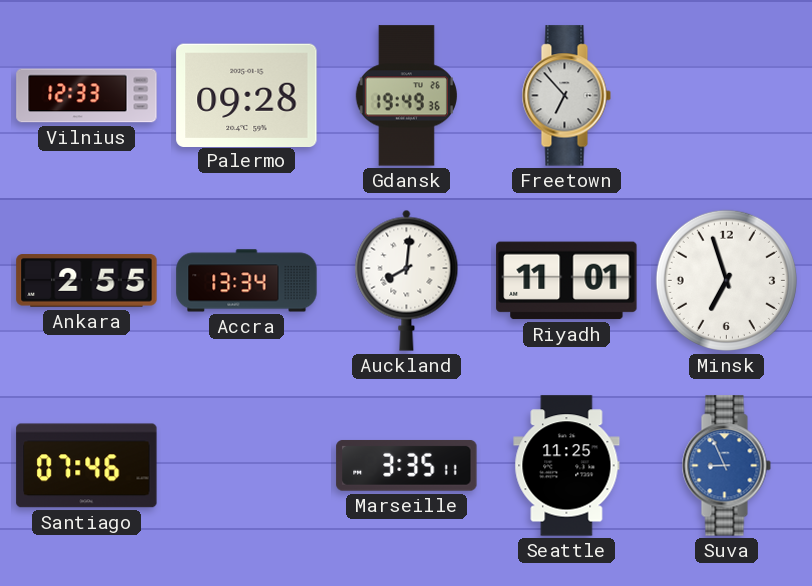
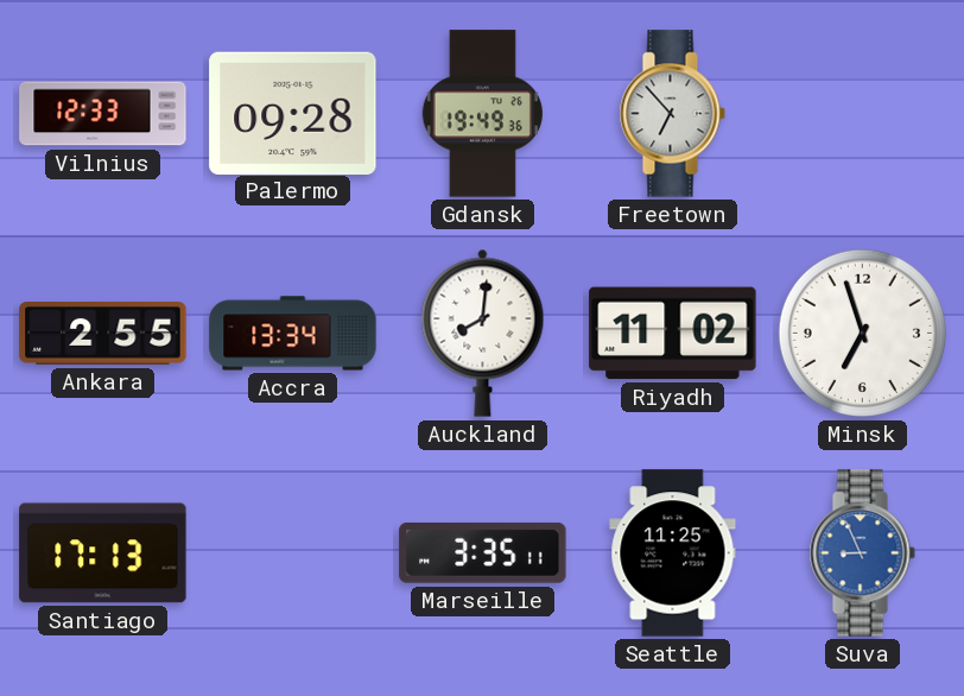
Riyadh: 11:01 -> 11:02 (673, 334)
Santiago: 07:46 -> 17:13 (103, 553)
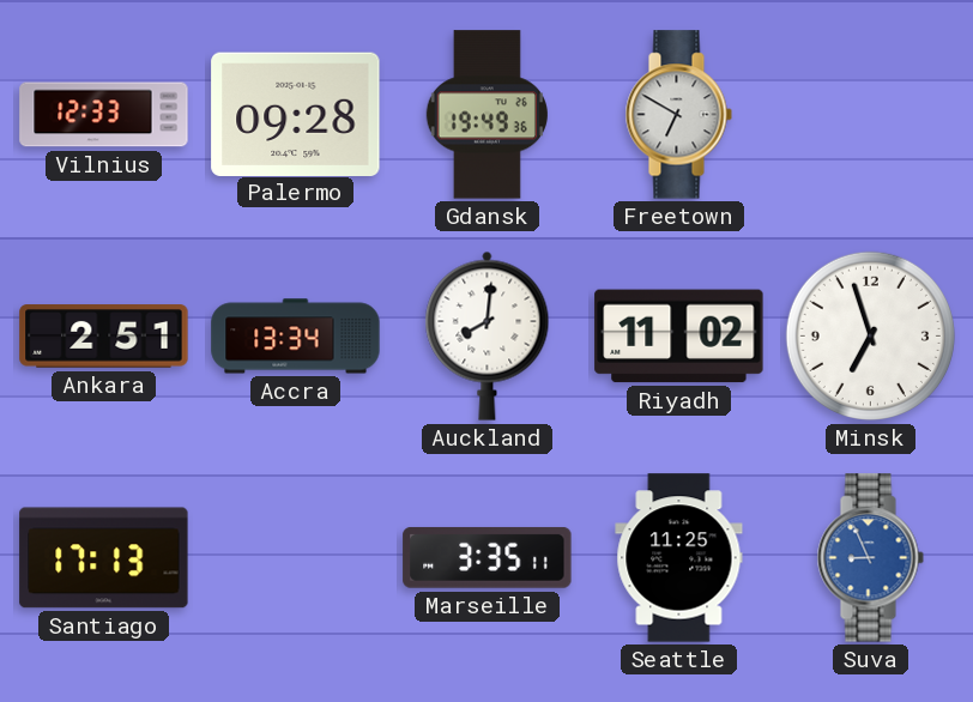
Freetown: 6:53 -> 6:50 (678, 115)
Ankara: 2:55 -> 2:51 (104, 337)
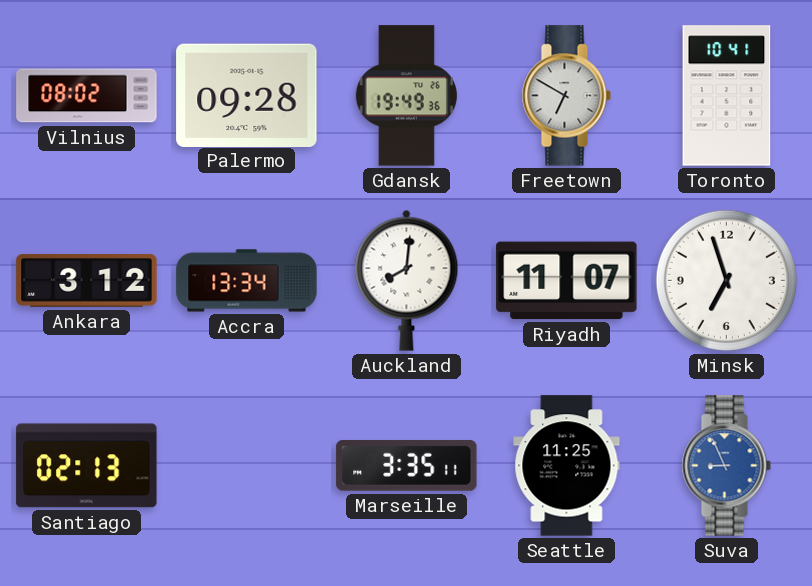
Vilnius: 12:33 -> 08:02 (87, 96)
Toronto: none -> 10:41 (727, 96)
Ankara: 2:51 -> 3:12 (87, 281)
Riyadh: 11:02 -> 11:07 (567, 281)
Santiago: 17:13 -> 02:13 (87, 466)
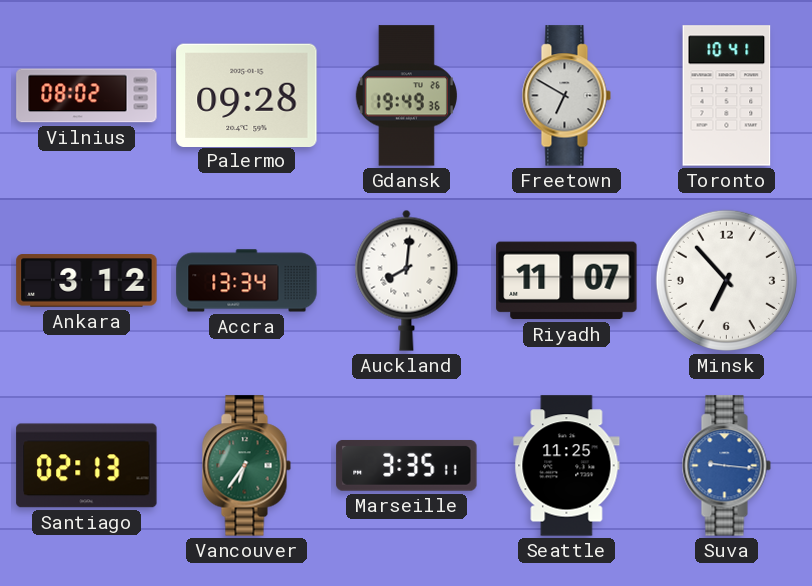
Minsk: 6:57 -> 6:53 (726, 280)
Vancouver: none -> 6:36 (246, 466)
Suva: 8:56 -> 9:16 (726, 466)
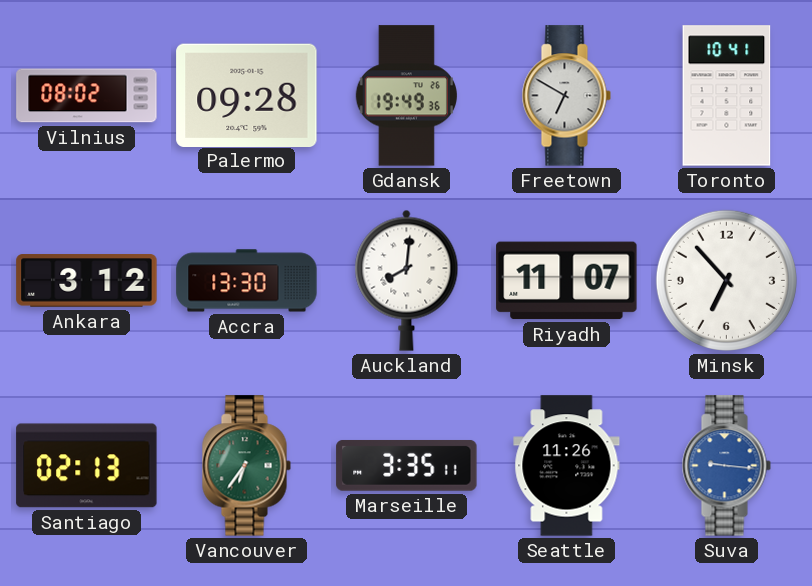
Accra: 13:34 -> 13:30 (247, 281)
Seattle: 11:25 -> 11:26 (567, 466)
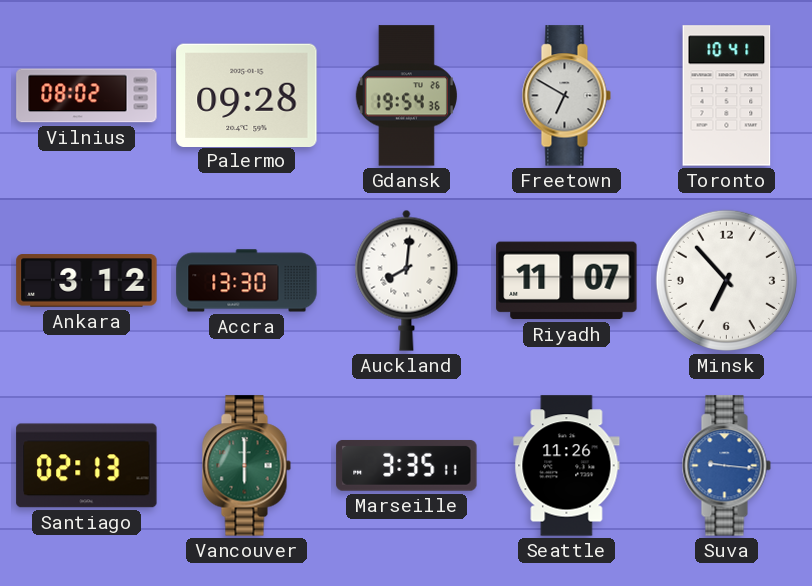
Gdansk: 19:49 -> 19:54 (406, 96)
Vancouver: 6:36 -> 6:00 (246, 466)
